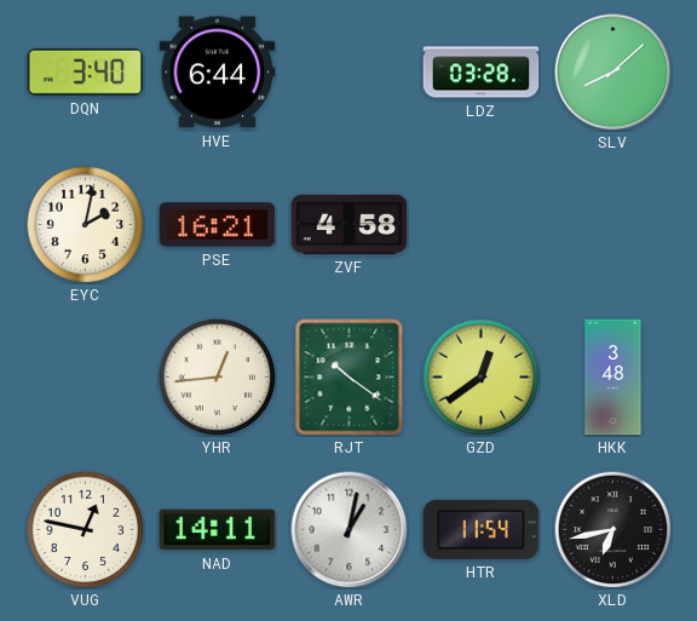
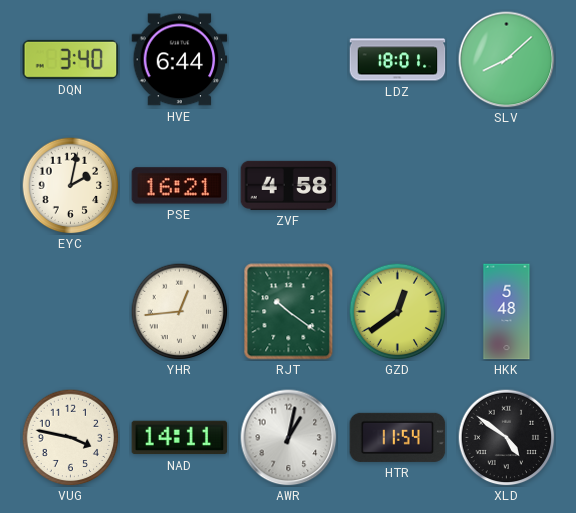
LDZ: 03:28 -> 18:01 (398, 60)
HKK: 3:48 -> 5:48 (507, 312)
VUG: 12:47 -> 3:47 (70, 437)
XLD: 6:43 -> 4:51 (506, 437)
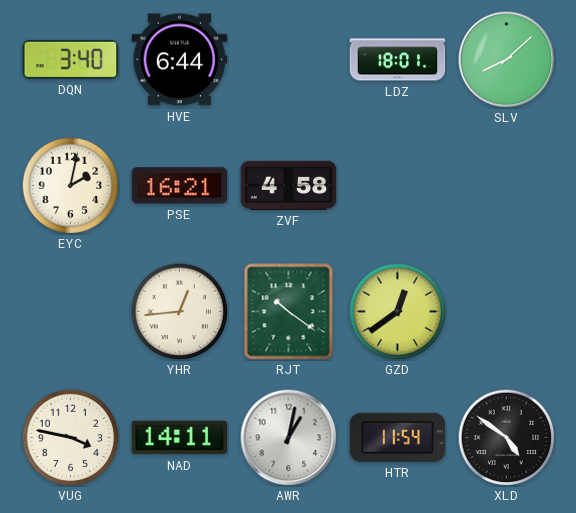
HKK: 5:48 -> none (507, 312)
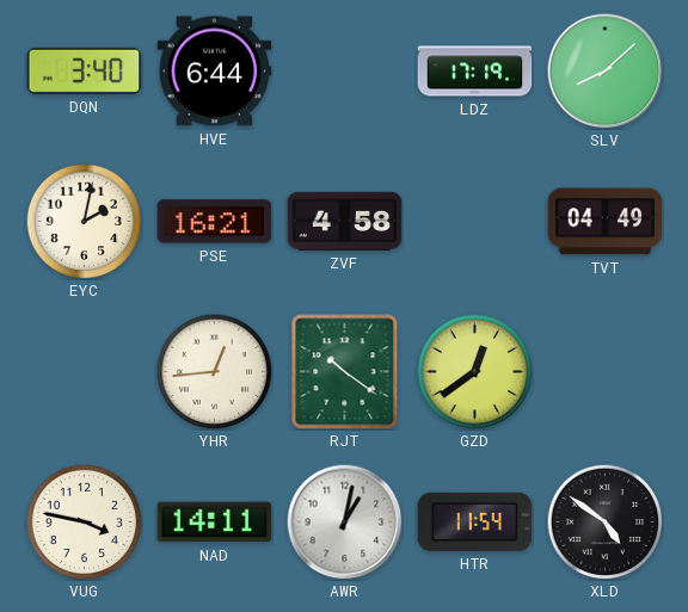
LDZ: 18:01 -> 17:19 (475, 72)
TVT: none -> 04:49 (606, 222)
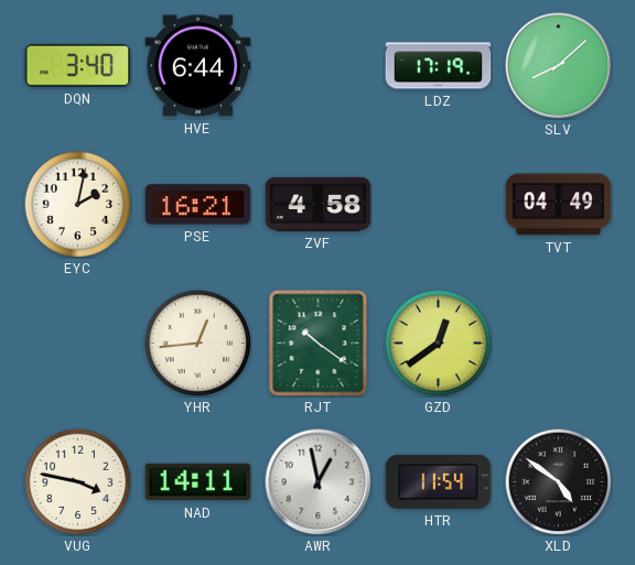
AWR: 1:02 -> 12:58 (319, 482)
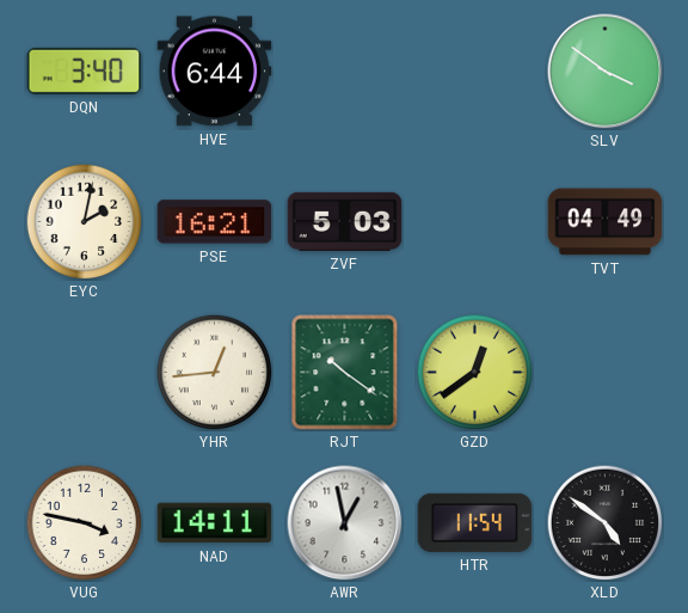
LDZ: 17:19 -> none (439, 66)
SLV: 8:08 -> 3:51 (606, 72)
ZVF: 4:58 -> 5:03 (345, 221)
